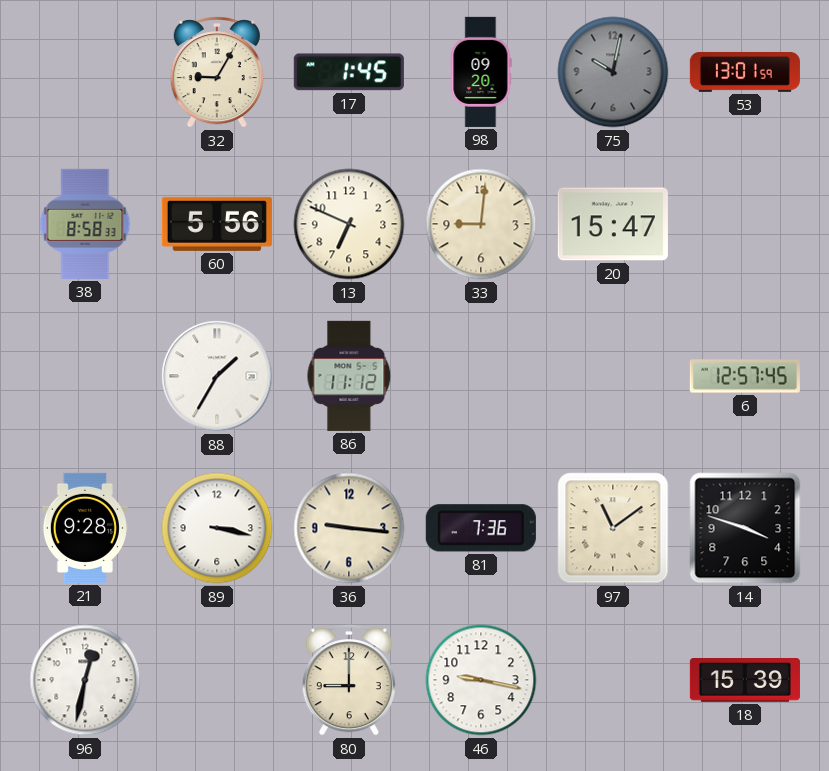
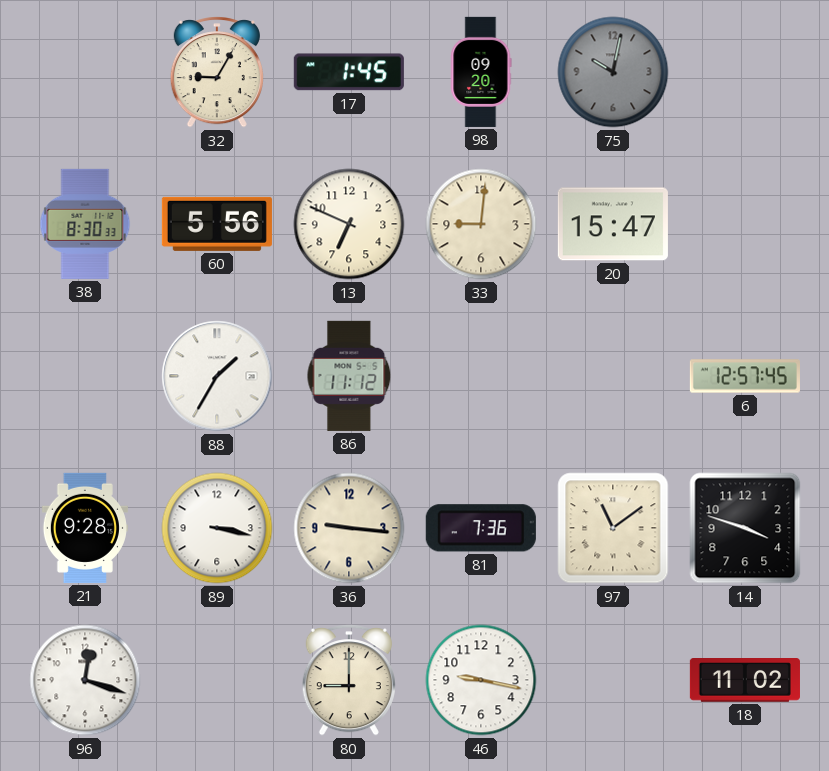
53: 13:01 -> none (745, 72)
38: 8:58 -> 8:30 (85, 224)
96: 12:32 -> 12:18 (85, 680)
18: 15:39 -> 11:02 (745, 680)
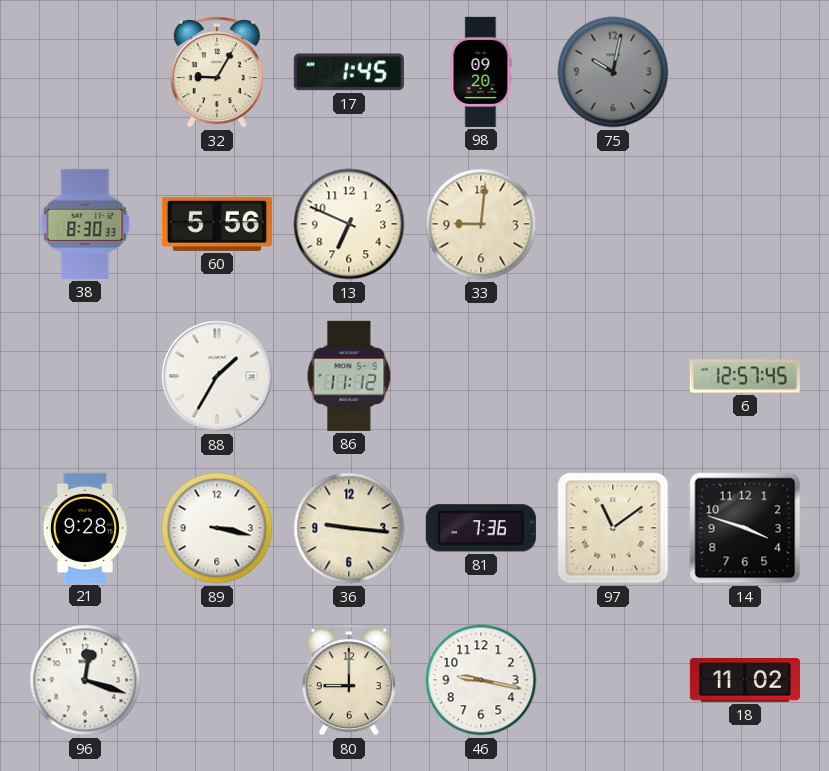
20: 15:47 -> none (613, 224)
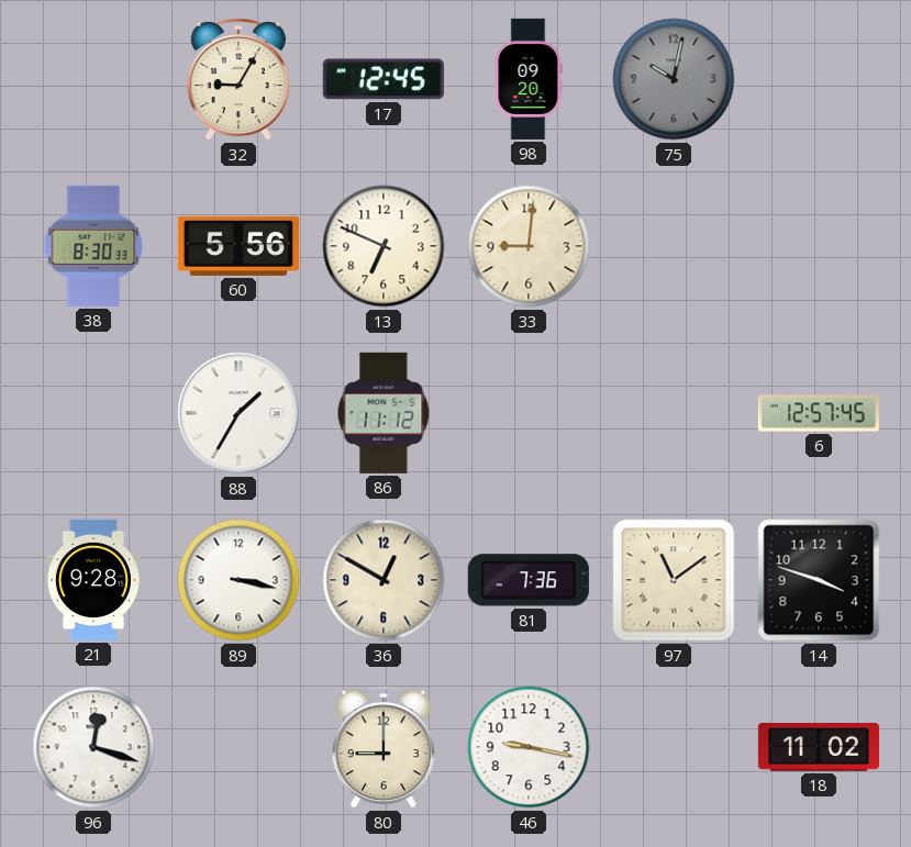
17: 1:45 -> 12:45 (384, 79)
36: 9:16 -> 12:50 (384, 580)
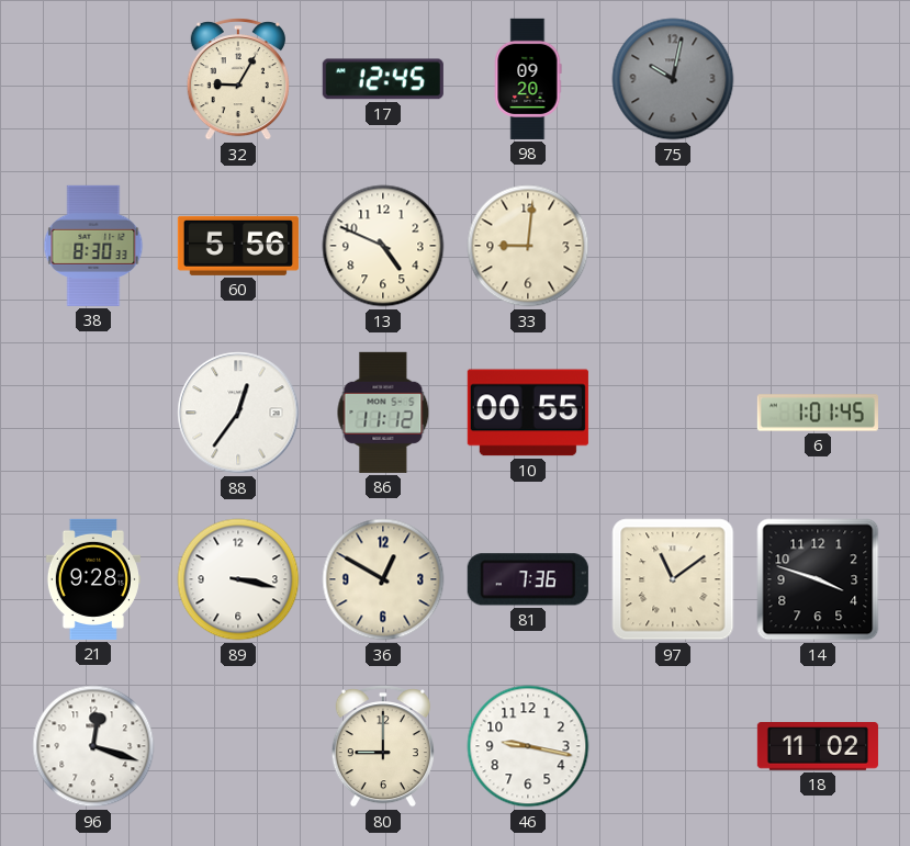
13: 6:49 -> 4:49 (383, 246)
88: 1:35 -> 12:36 (238, 413)
10: none -> 00:55 (528, 413)
6: 12:57 -> 1:01 (818, 413)
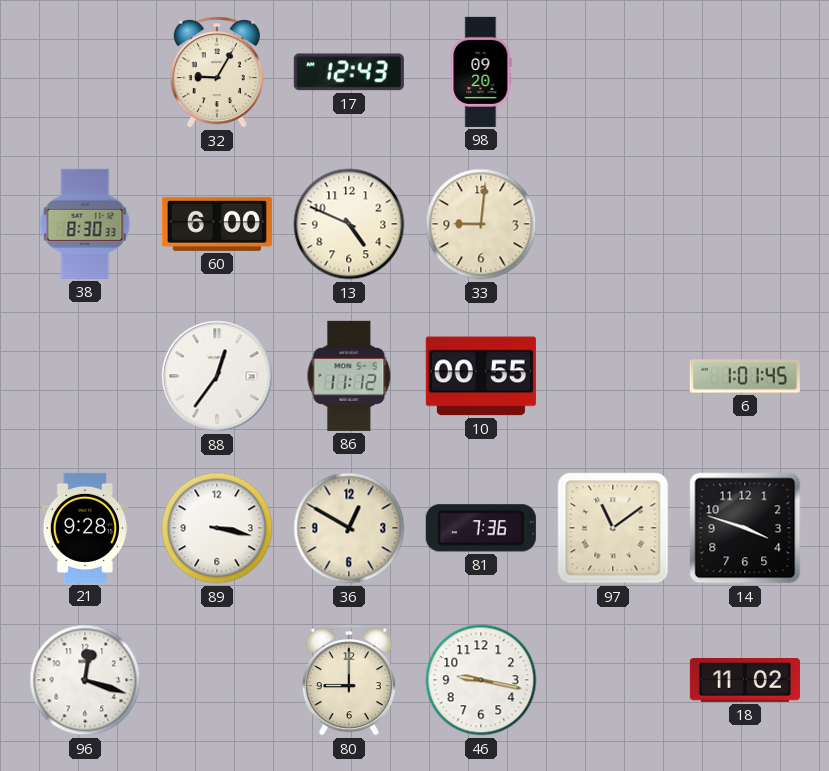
17: 12:45 -> 12:43 (349, 72)
75: 10:02 -> none (673, 79)
60: 5:56 -> 6:00 (217, 224)
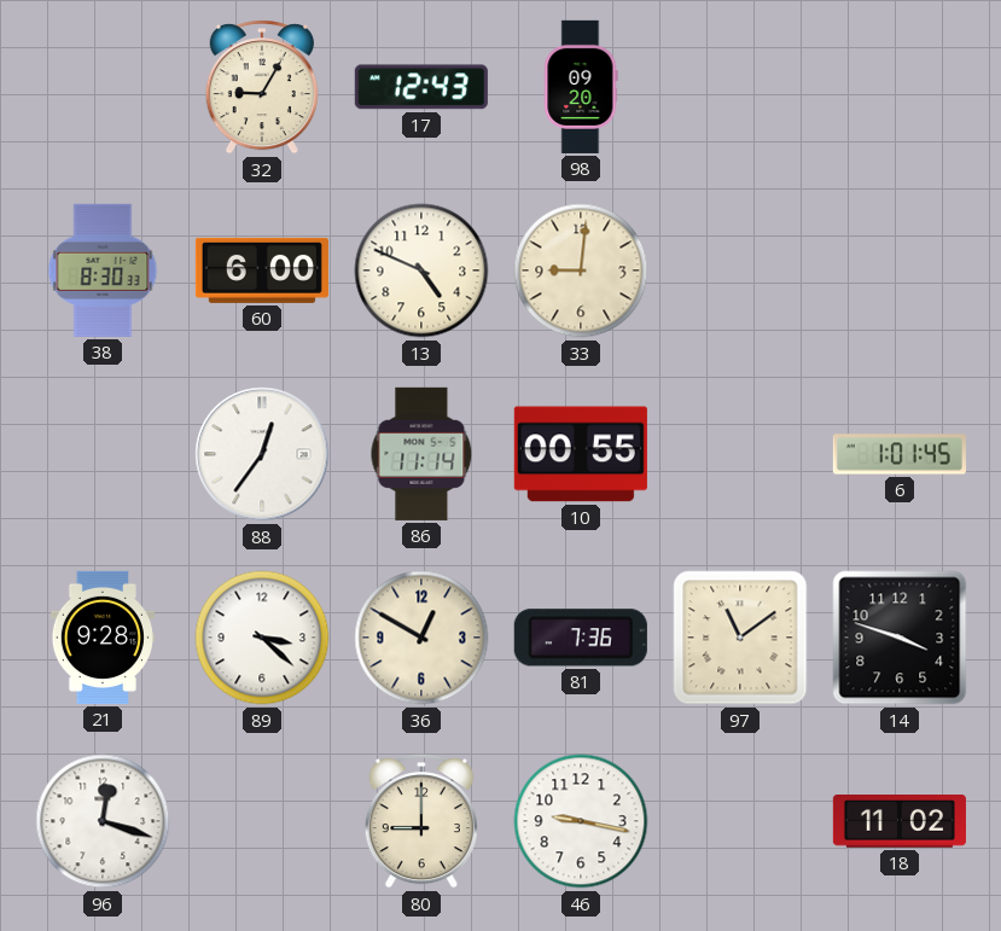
86: 11:12 -> 11:14 (421, 454)
89: 3:17 -> 3:22 (262, 638)
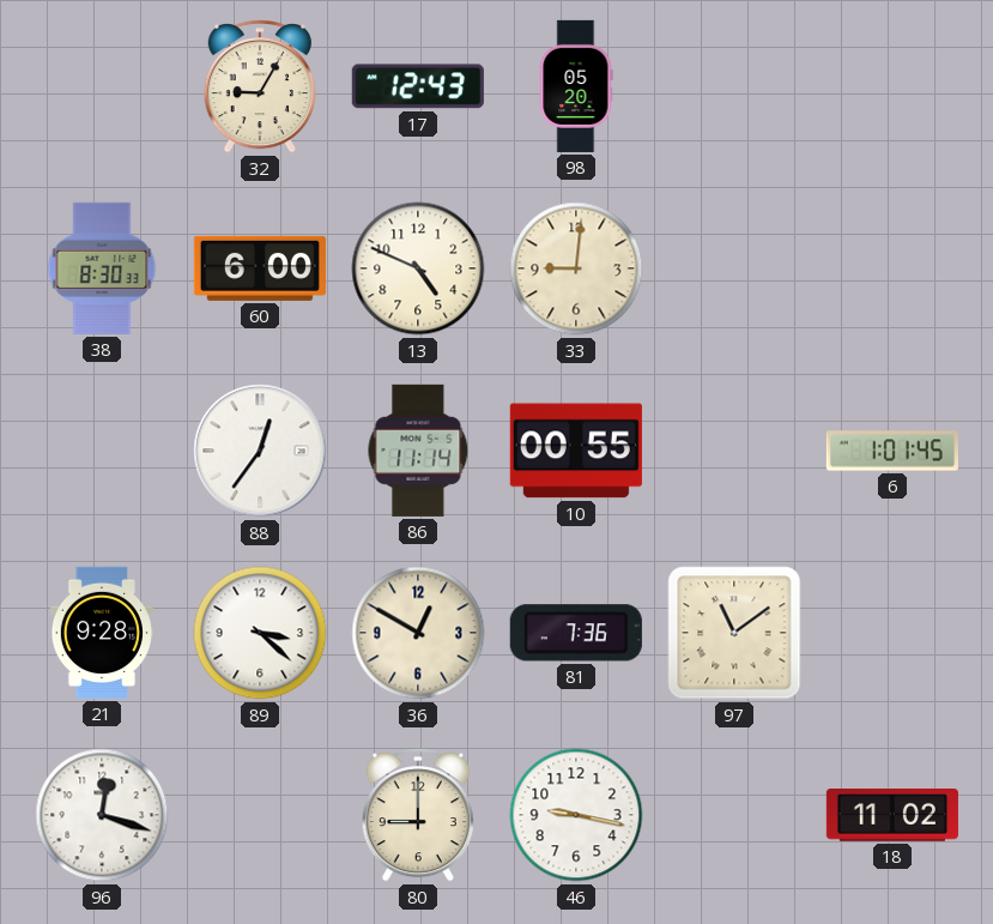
98: 09:20 -> 05:20 (576, 86)
14: 3:48 -> none (900, 638)
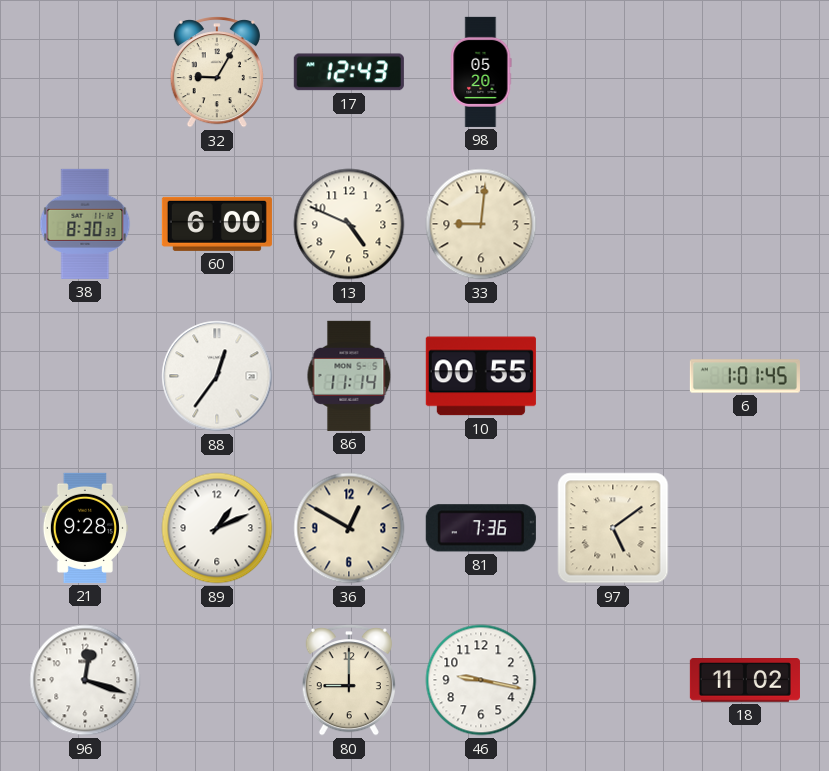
89: 3:22 -> 1:11 (217, 528)
97: 11:09 -> 5:09 (613, 528)
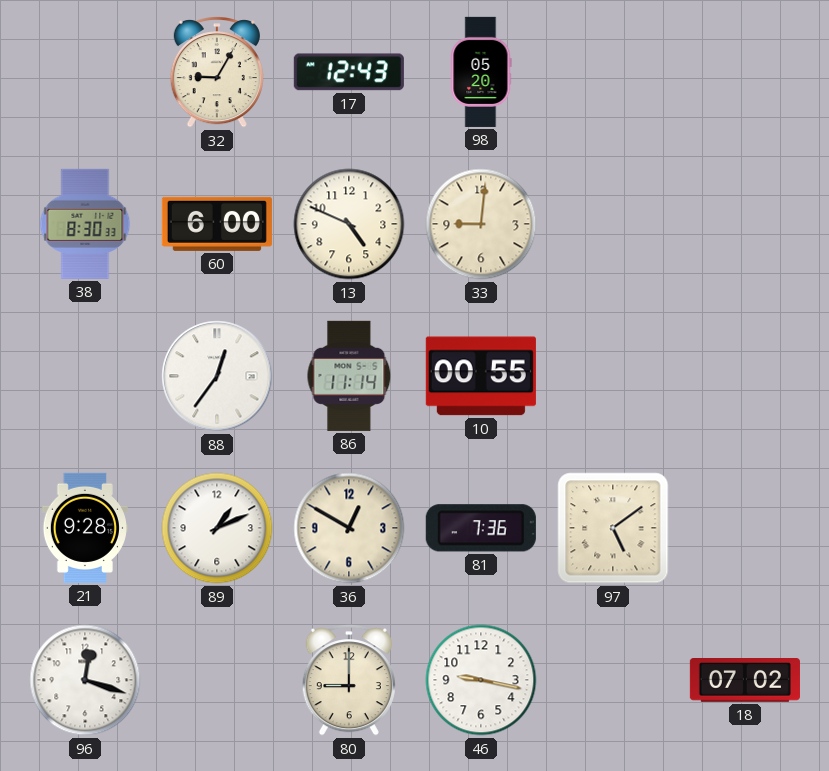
6: 1:01 -> none (745, 376)
18: 11:02 -> 07:02 (745, 680)
